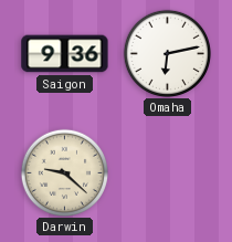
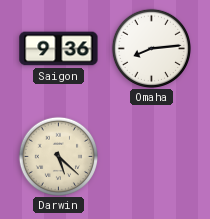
Omaha: 6:13 -> 8:14 (151, 48)
Darwin: 9:22 -> 5:22 (58, 156)
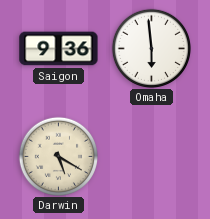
Omaha: 8:14 -> 5:59 (151, 48)
Darwin: 5:22 -> 5:20 (58, 156)
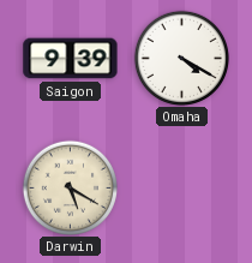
Saigon: 9:36 -> 9:39 (71, 59)
Omaha: 5:59 -> 4:20 (181, 58)
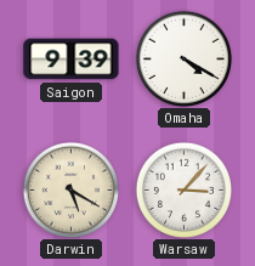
Warsaw: none -> 3:07 (183, 189)
